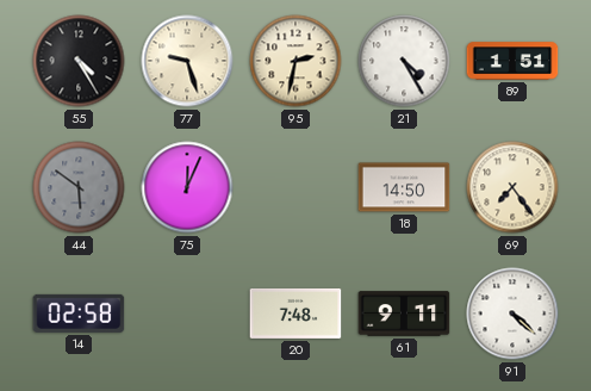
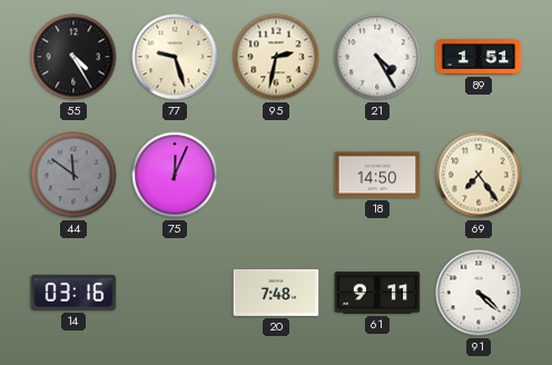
44: 5:51 -> 11:51 (73, 175)
14: 02:58 -> 03:16 (73, 293)
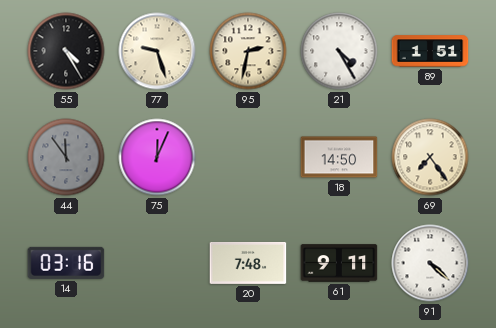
44: 11:51 -> 11:54 (66, 157)
